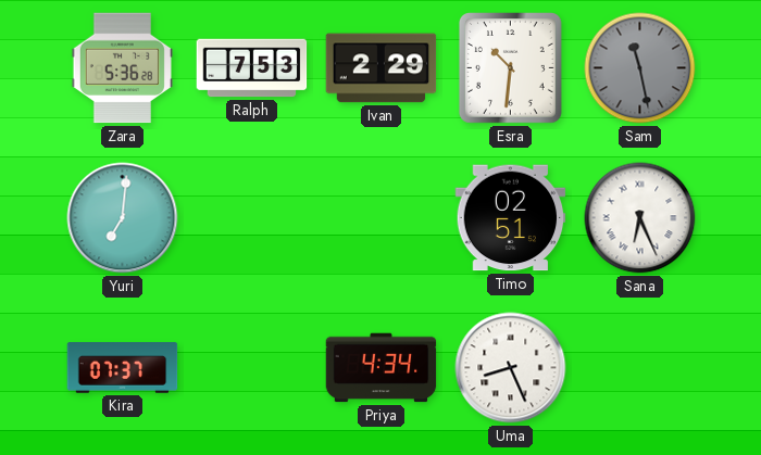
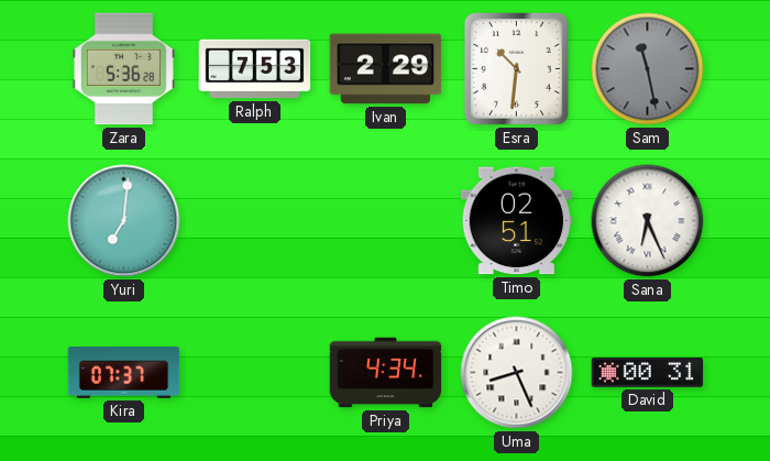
David: none -> 00:31 (648, 373)
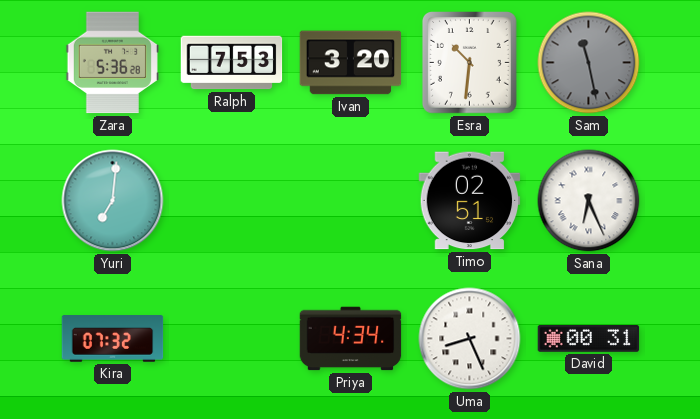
Ivan: 2:29 -> 3:20 (351, 63)
Kira: 07:37 -> 07:32 (113, 339)
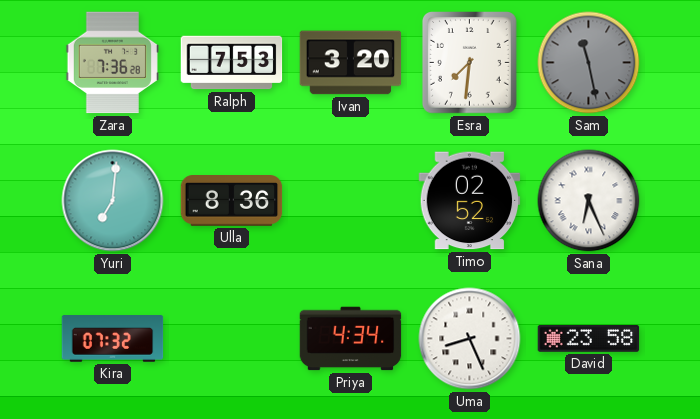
Zara: 5:36 -> 7:36 (112, 63)
Esra: 10:31 -> 7:31 (470, 63)
Ulla: none -> 8:36 (232, 201)
Timo: 02:51 -> 02:52 (470, 201)
David: 00:31 -> 23:58 (589, 339)
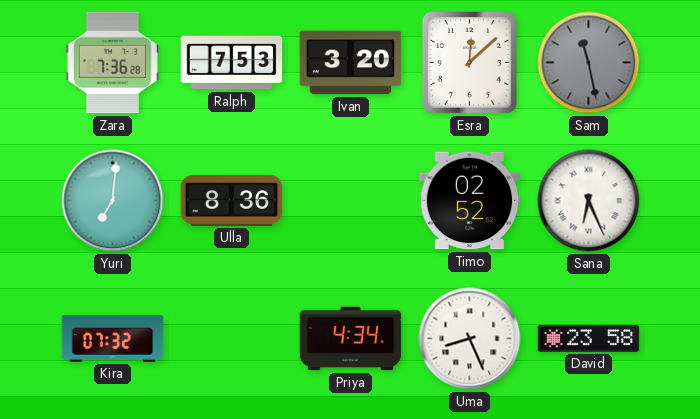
Esra: 7:31 -> 12:08 (470, 63)
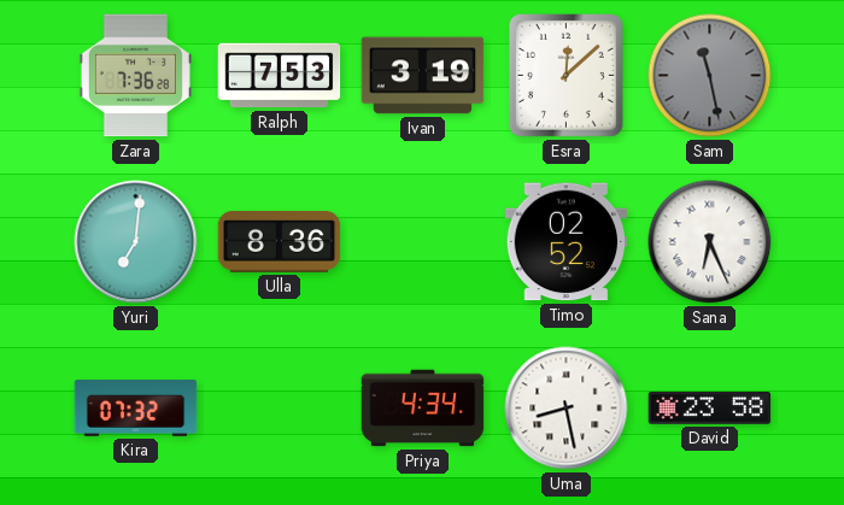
Ivan: 3:20 -> 3:19 (423, 76)
Uma: 8:26 -> 8:28 (567, 409)
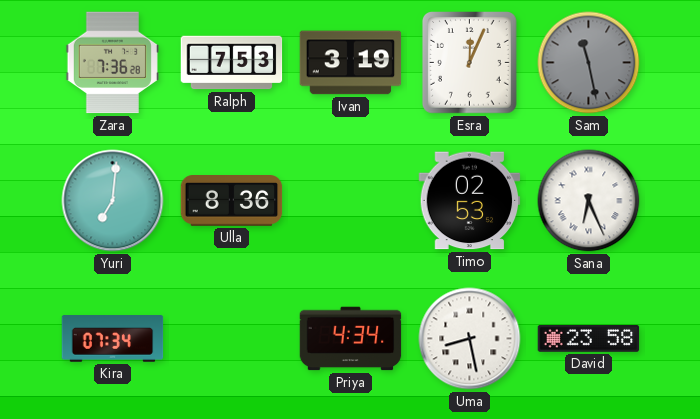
Esra: 12:08 -> 12:04 (470, 63)
Timo: 02:52 -> 02:53 (470, 201)
Kira: 07:32 -> 07:34 (113, 339)
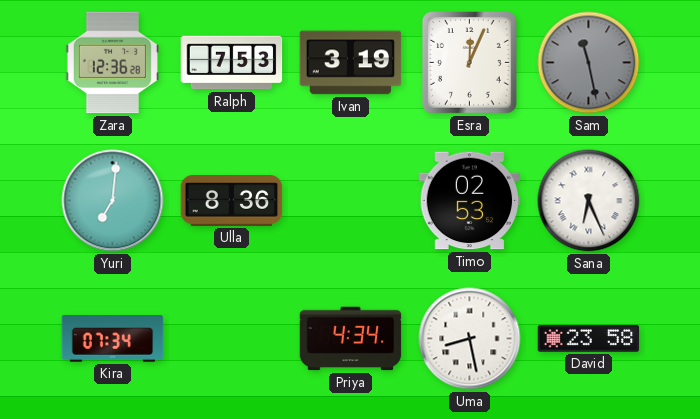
Zara: 7:36 -> 12:36 (112, 63)
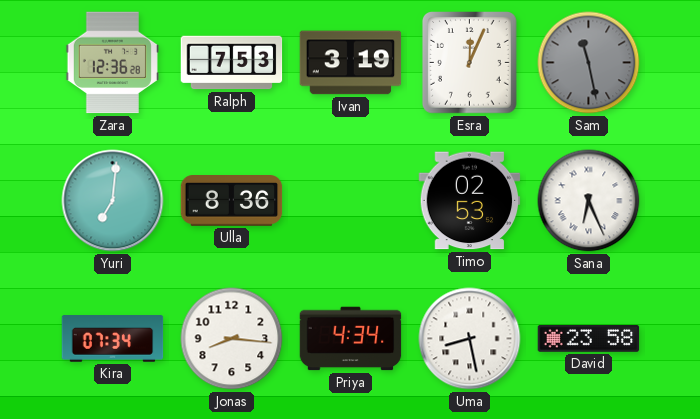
Jonas: none -> 8:16 (232, 339)
